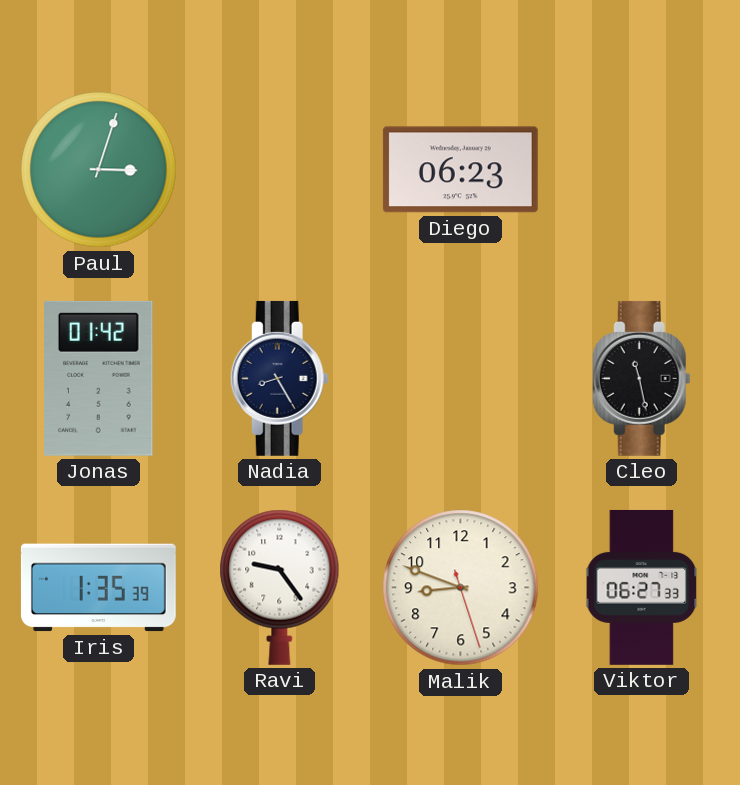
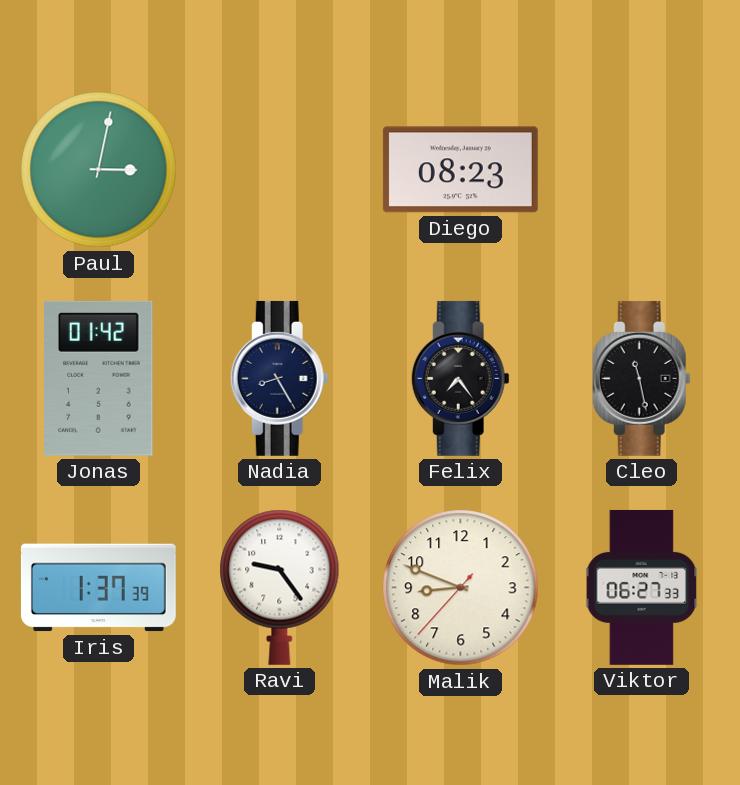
Paul: 3:03 -> 3:02 (99, 170)
Diego: 06:23 -> 08:23 (460, 170)
Felix: none -> 7:24 (460, 378)
Iris: 1:35 -> 1:37 (98, 588)
Malik: 8:48:27 -> 8:48:37 (461, 588)
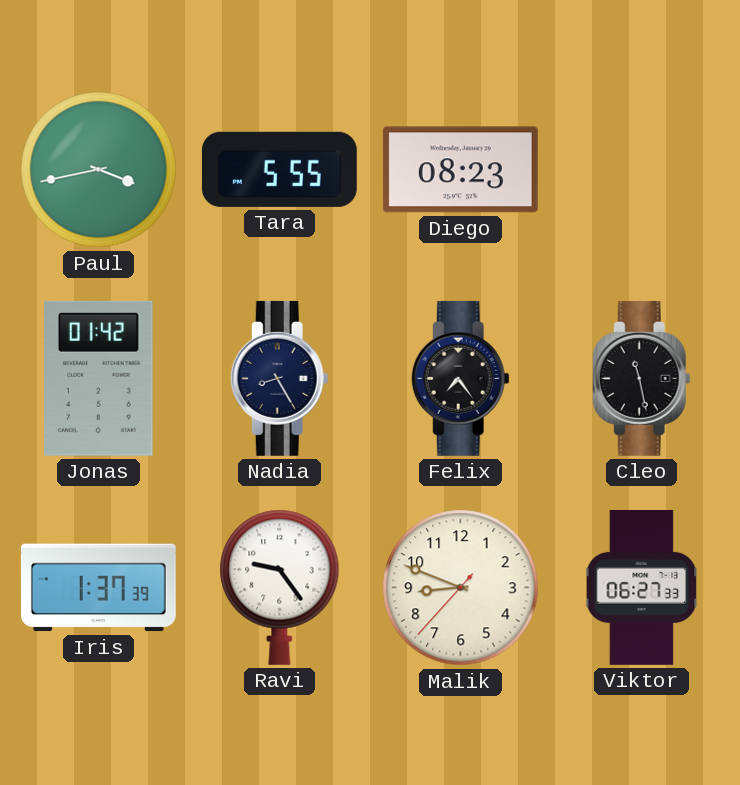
Paul: 3:02 -> 3:43 (99, 170)
Tara: none -> 5:55 (279, 169)
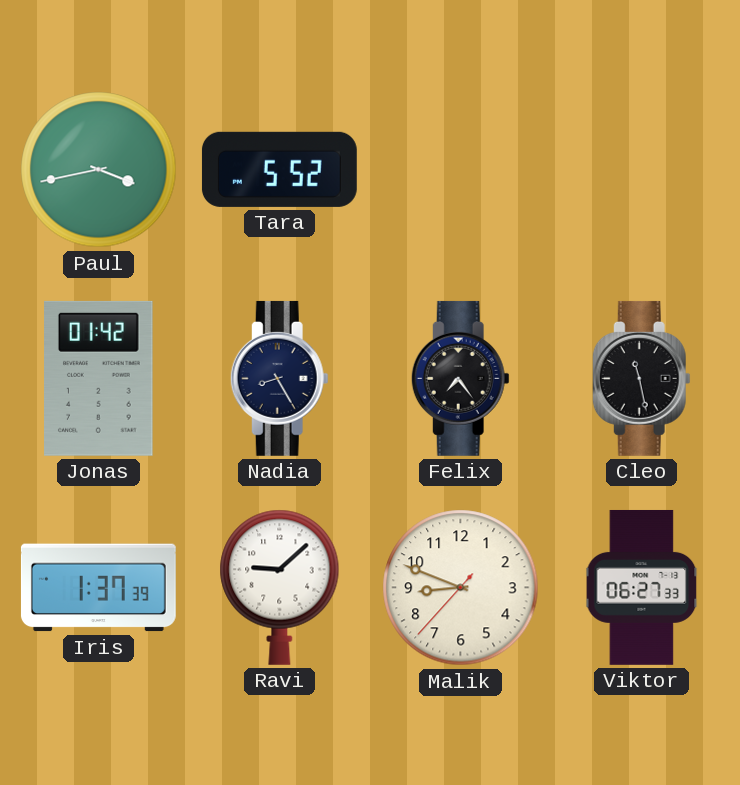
Tara: 5:55 -> 5:52 (279, 169)
Diego: 08:23 -> none (460, 170)
Ravi: 9:24 -> 9:08 (280, 587)
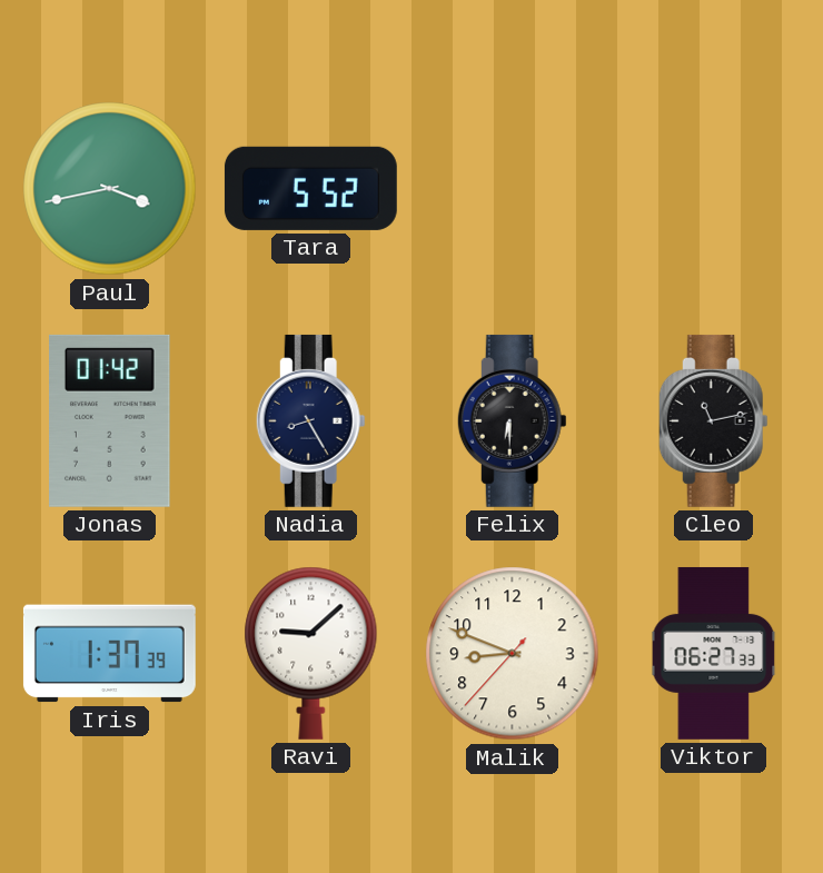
Felix: 7:24 -> 6:30 (512, 420)
Cleo: 11:28 -> 11:13 (713, 420)
